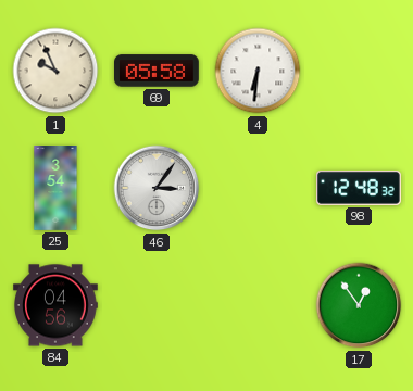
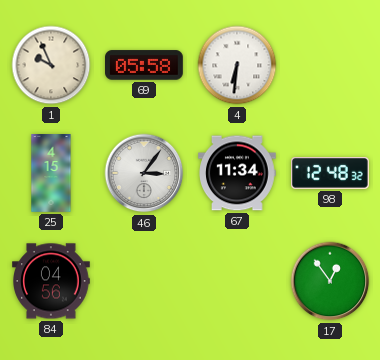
25: 3:54 -> 4:15 (51, 173)
67: none -> 11:34 (238, 173)
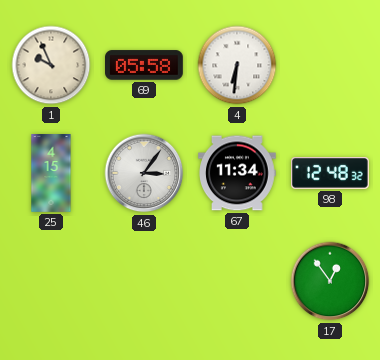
84: 04:56 -> none (51, 281)
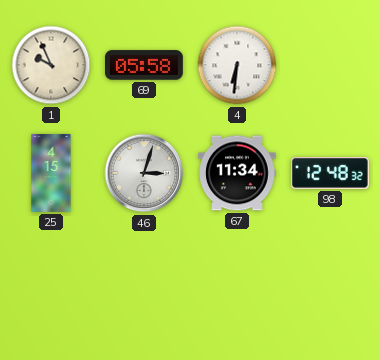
46: 3:06 -> 3:03 (144, 173)
17: 12:54 -> none (330, 281)
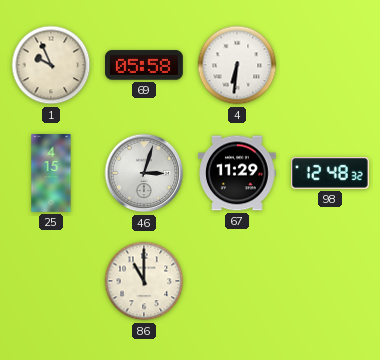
67: 11:34 -> 11:29 (238, 173)
86: none -> 11:00 (144, 281)
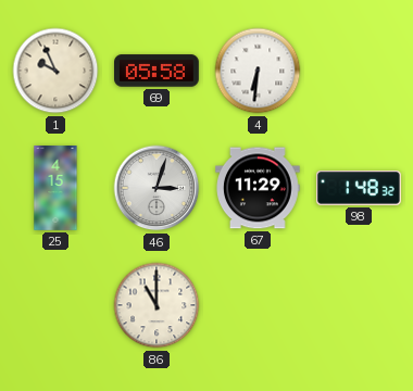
98: 12:48 -> 1:48 (360, 189)
